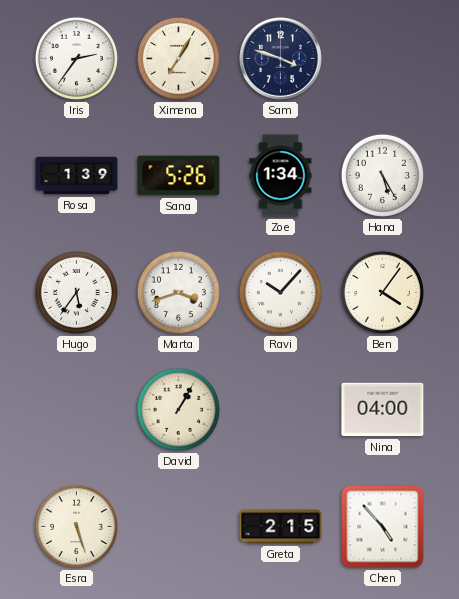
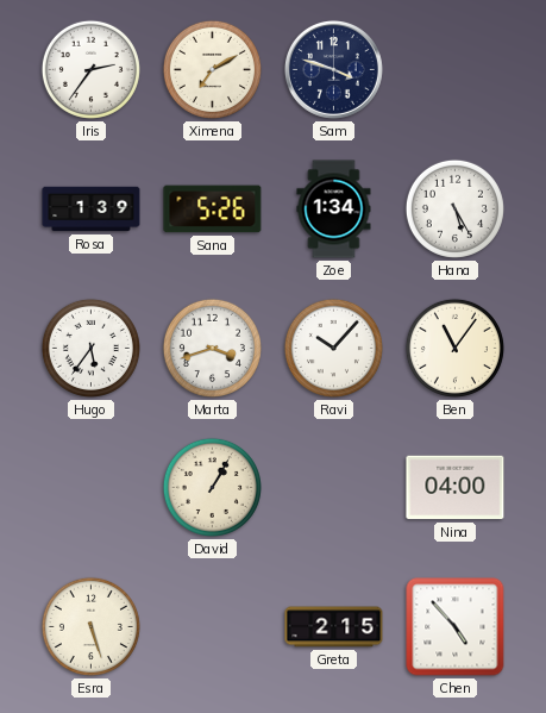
Ximena: 7:05 -> 7:10 (212, 69)
Ben: 4:06 -> 11:06 (454, 348)
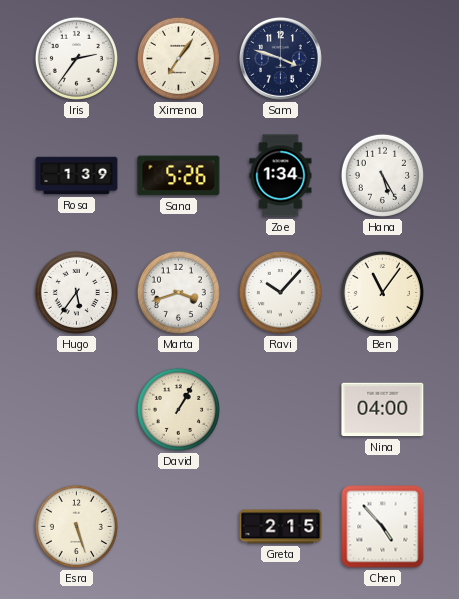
Ximena: 7:10 -> 7:06 (178, 58)
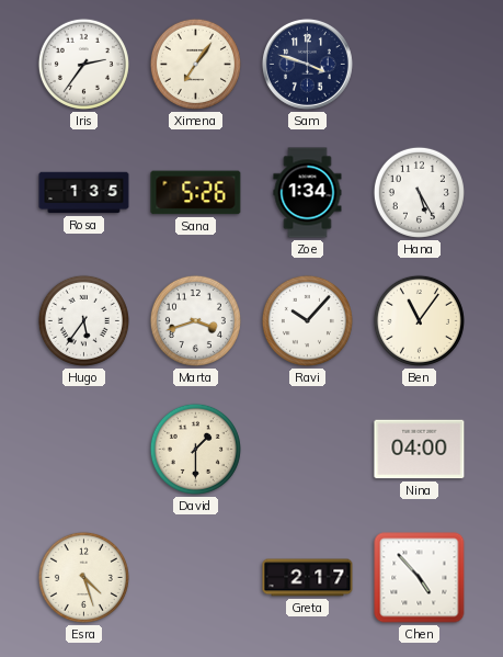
Rosa: 1:39 -> 1:35 (84, 193)
David: 1:05 -> 1:30 (195, 449)
Esra: 5:27 -> 4:27 (83, 577)
Greta: 2:15 -> 2:17 (308, 578)
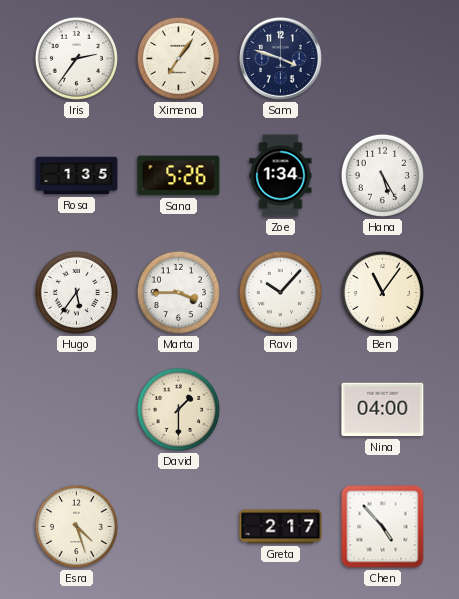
Marta: 3:42 -> 3:45 (178, 292)
